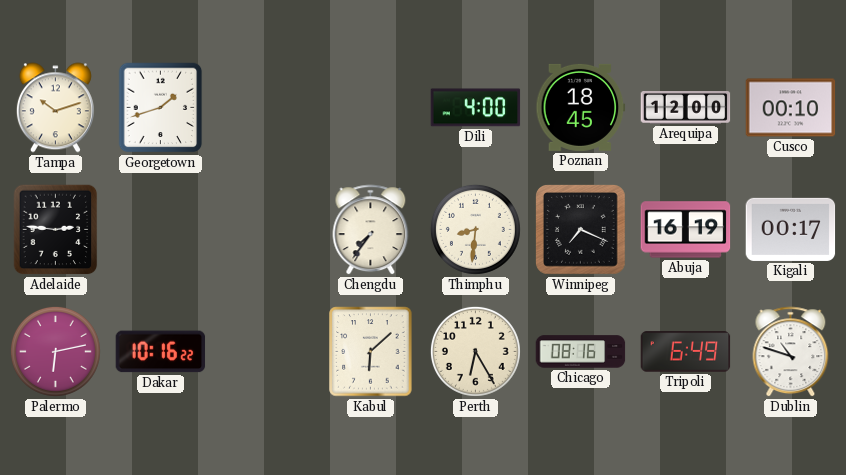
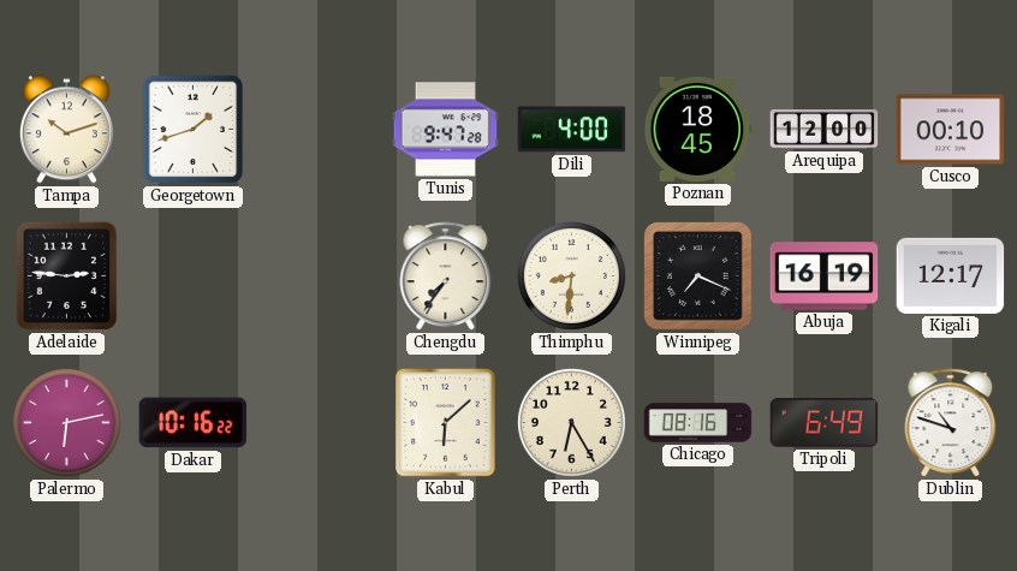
Tunis: none -> 9:47 (446, 130)
Kigali: 00:17 -> 12:17 (951, 275)
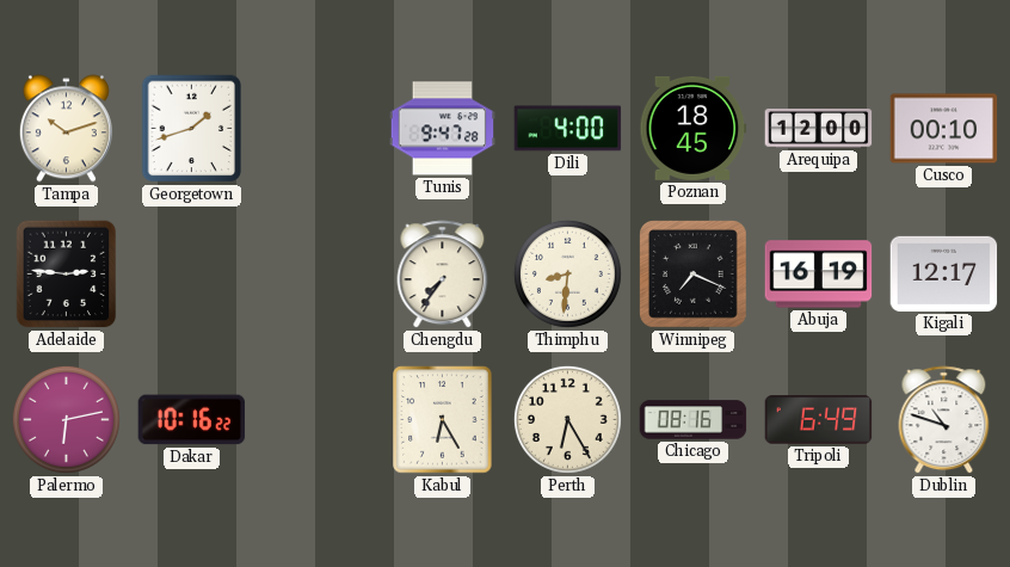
Kabul: 6:08 -> 6:25 (443, 420)
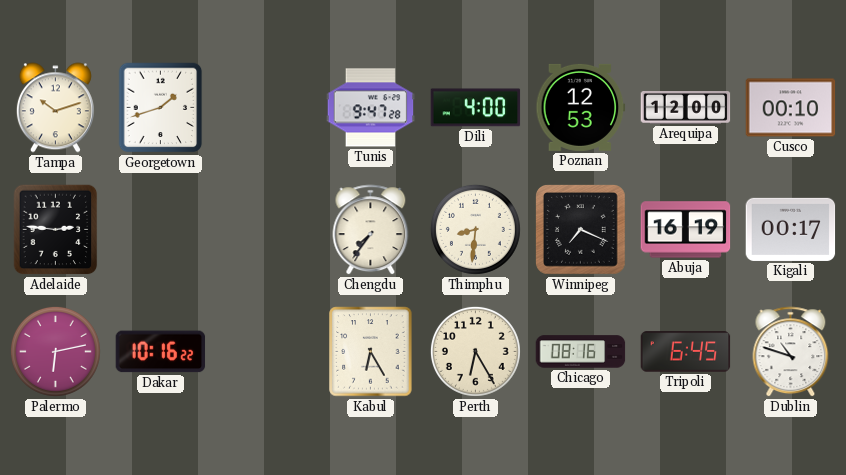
Poznan: 18:45 -> 12:53 (581, 107)
Kigali: 12:17 -> 00:17 (791, 229)
Tripoli: 6:49 -> 6:45 (686, 352)
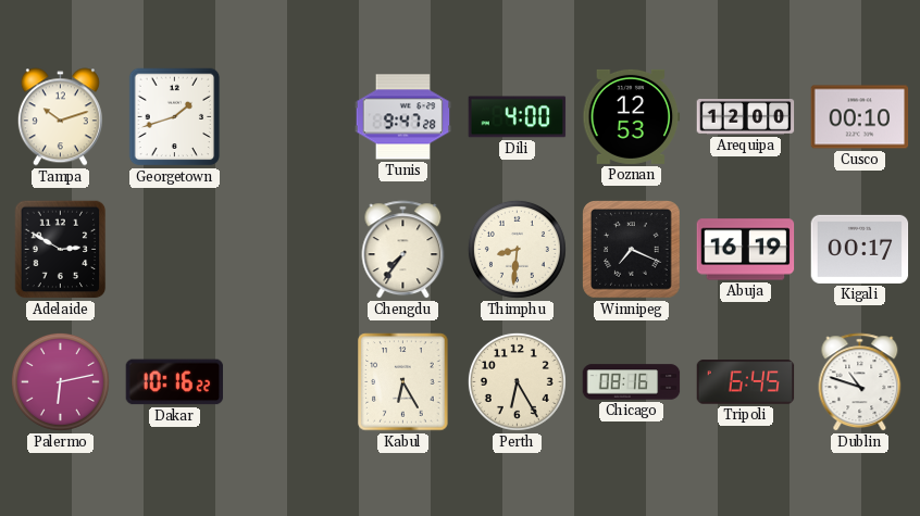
Adelaide: 2:46 -> 2:50 (61, 250)
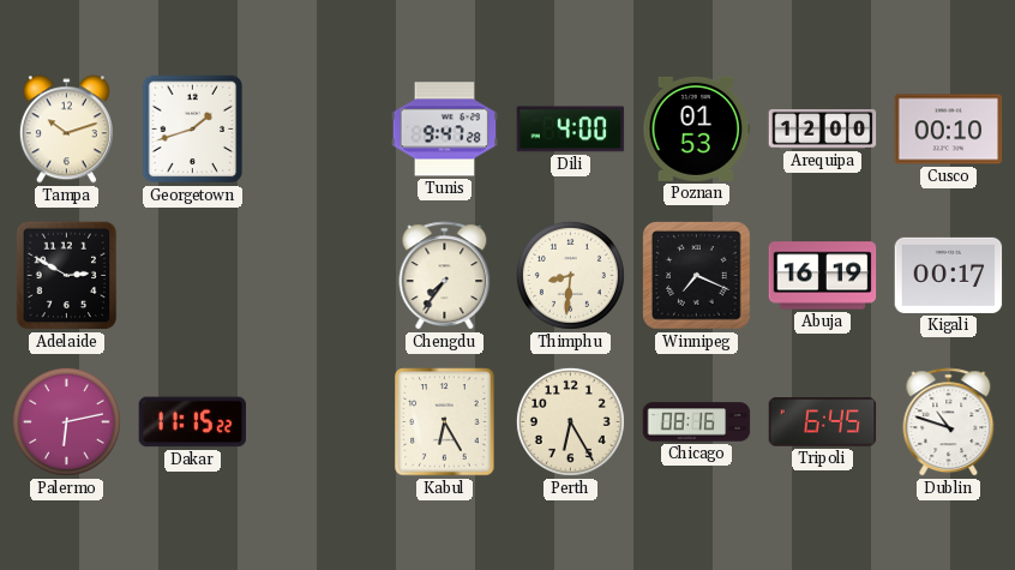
Poznan: 12:53 -> 01:53 (697, 128)
Dakar: 10:16 -> 11:15 (193, 422)
